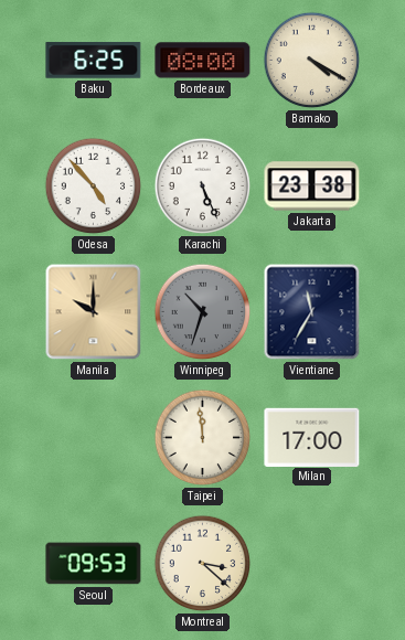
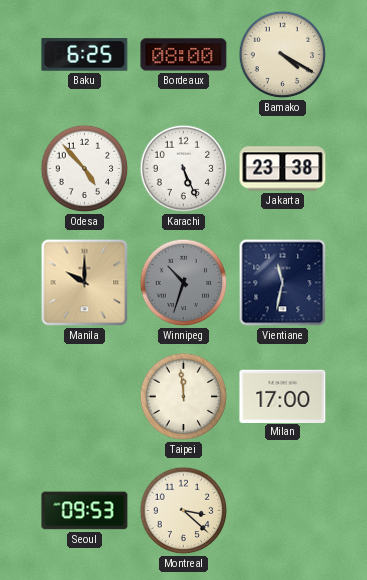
Vientiane: 11:35 -> 11:32 (283, 283)
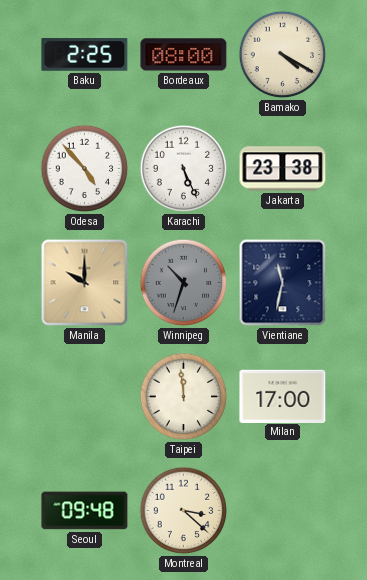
Baku: 6:25 -> 2:25 (85, 55)
Seoul: 09:53 -> 09:48 (85, 511)
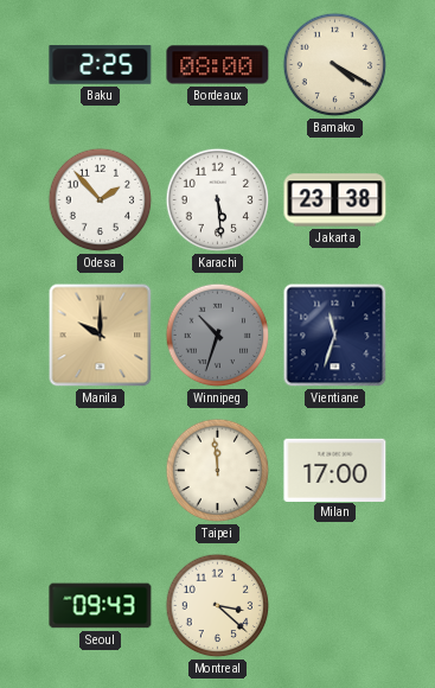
Odesa: 4:53 -> 1:53 (101, 200)
Karachi: 5:26 -> 5:29 (218, 200)
Vientiane: 11:32 -> 11:33 (335, 336)
Seoul: 09:48 -> 09:43 (101, 606)
